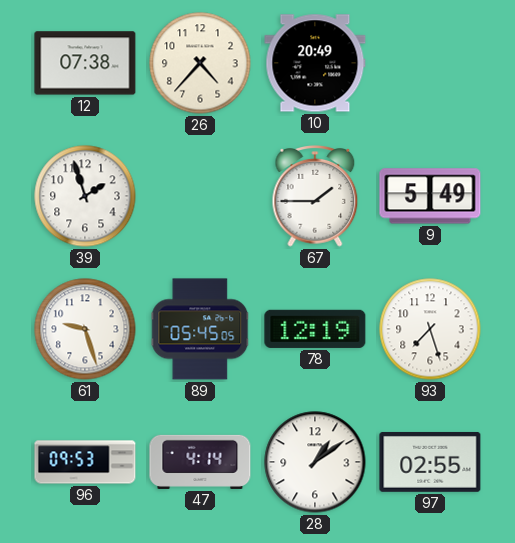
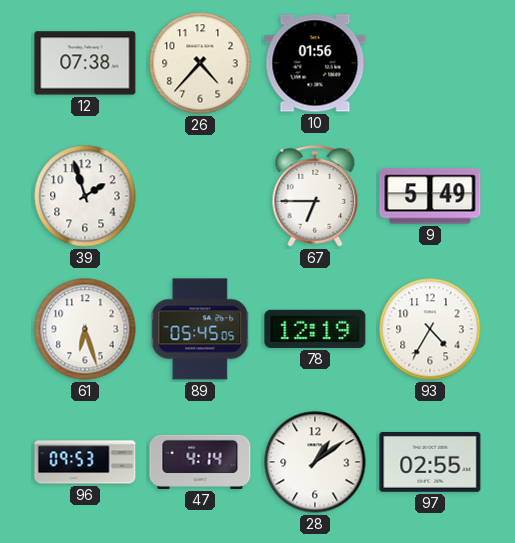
10: 20:49 -> 01:56 (315, 63)
67: 1:45 -> 6:45 (315, 197)
61: 9:27 -> 6:27 (85, 329)
93: 7:27 -> 4:35 (430, 329)
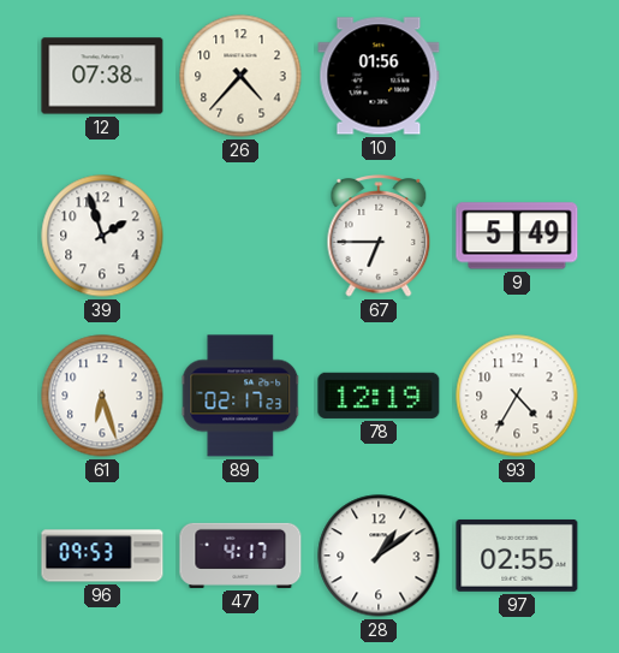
89: 05:45 -> 02:17 (240, 396)
47: 4:14 -> 4:17 (240, 556)
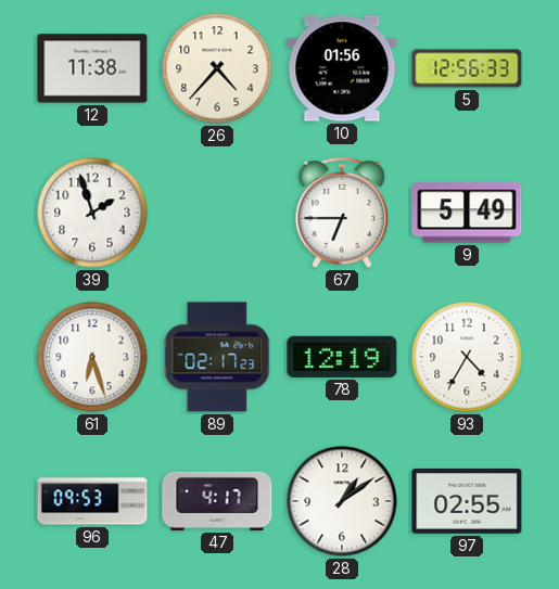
12: 07:38 -> 11:38 (92, 68)
5: none -> 12:56 (467, 68)
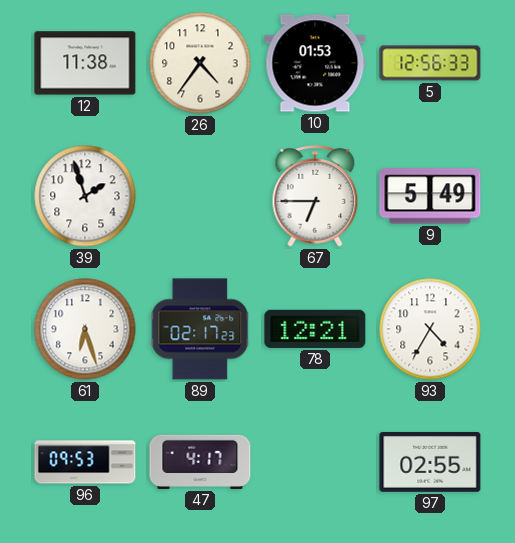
26: 4:37 -> 4:36 (200, 63)
10: 01:56 -> 01:53 (315, 63)
78: 12:19 -> 12:21 (315, 329)
28: 1:09 -> none (342, 501)
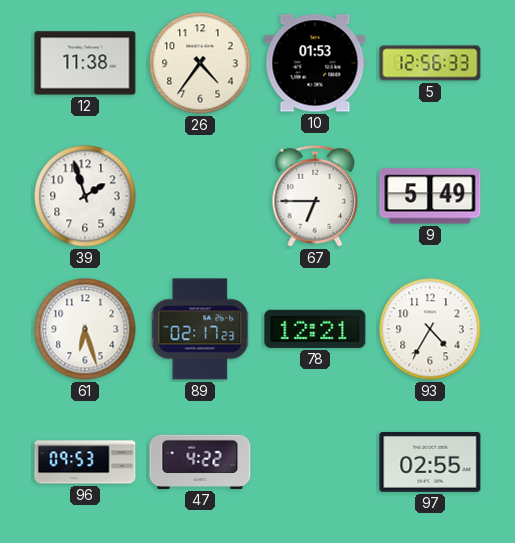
47: 4:17 -> 4:22 (200, 462)
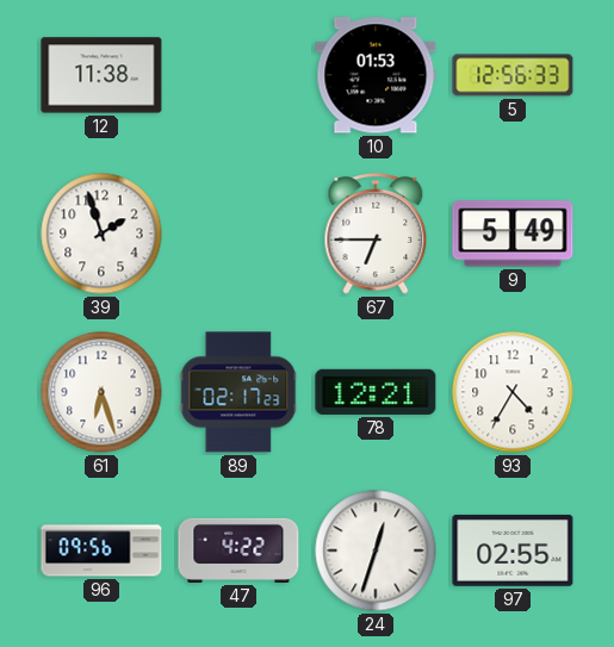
26: 4:36 -> none (200, 63)
96: 09:53 -> 09:56 (101, 550)
24: none -> 12:33 (376, 550)
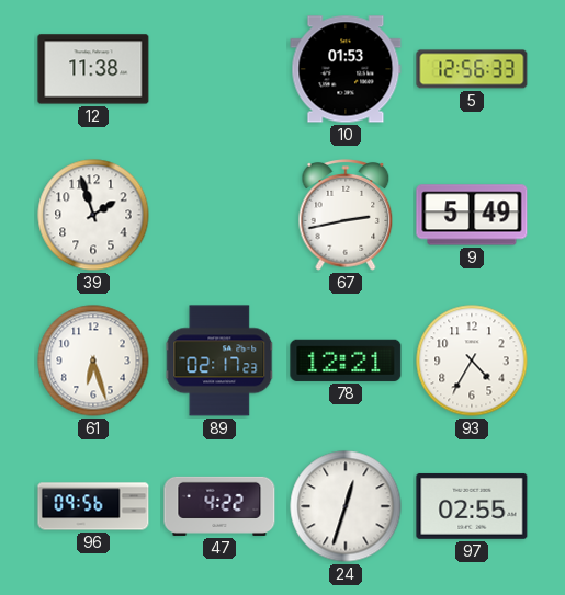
67: 6:45 -> 2:43 (346, 216)
